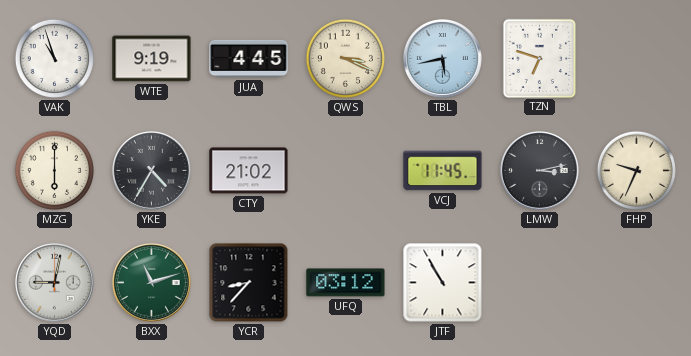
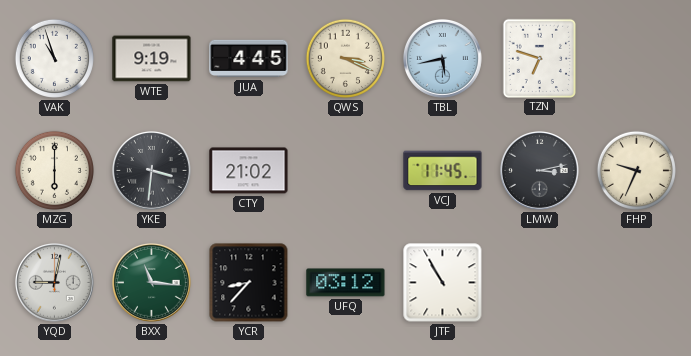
YKE: 4:35 -> 3:31 (151, 170)
BXX: 11:12 -> 11:16 (151, 282)
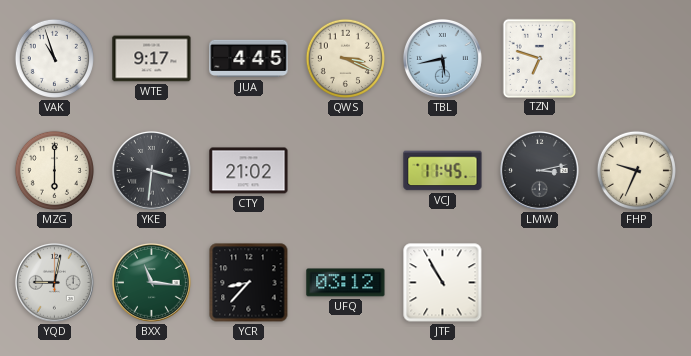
WTE: 9:19 -> 9:17 (152, 59)
